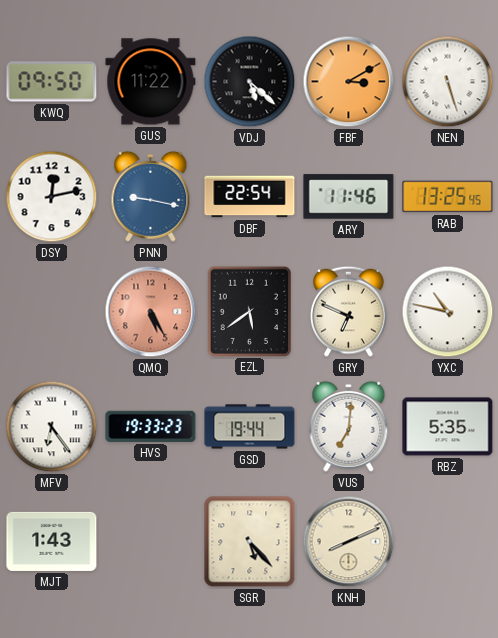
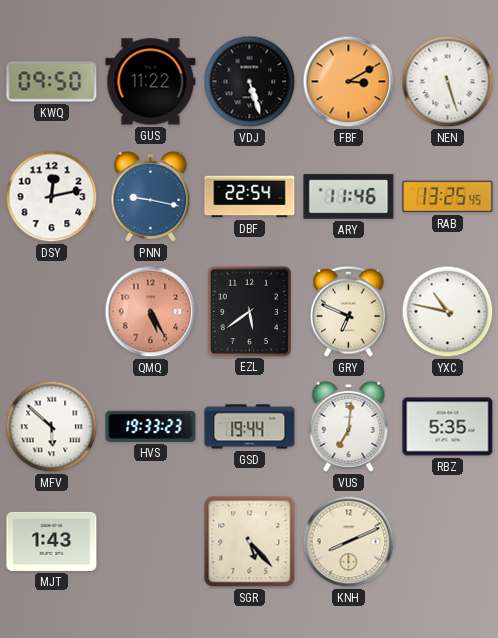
VDJ: 5:22 -> 5:27 (250, 82)
MFV: 6:24 -> 5:52 (52, 427)
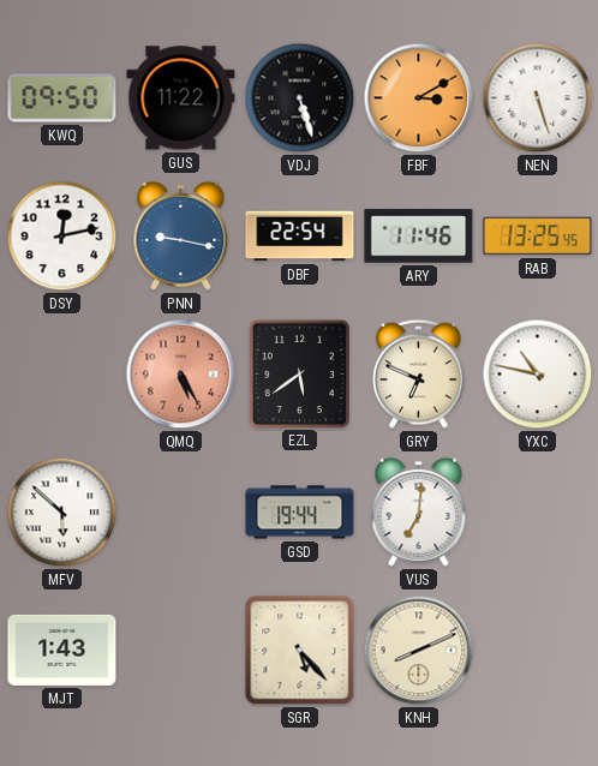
HVS: 19:33 -> none (151, 426)
RBZ: 5:35 -> none (448, 427)
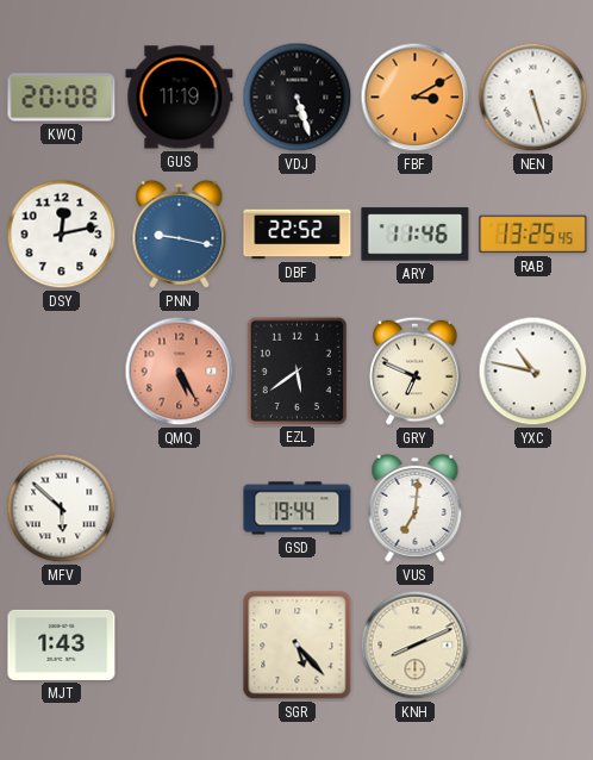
KWQ: 09:50 -> 20:08 (62, 98)
GUS: 11:22 -> 11:19 (180, 98)
DBF: 22:54 -> 22:52 (298, 235)
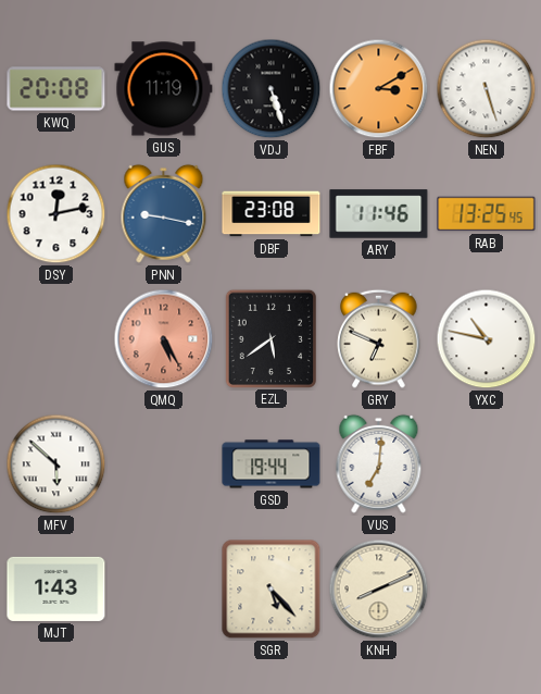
DBF: 22:52 -> 23:08 (272, 214)
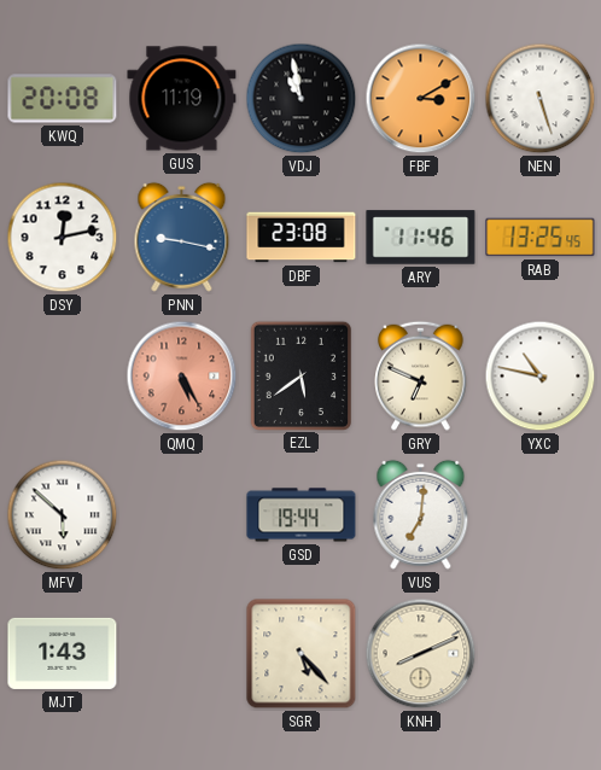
VDJ: 5:27 -> 10:58 (302, 99)
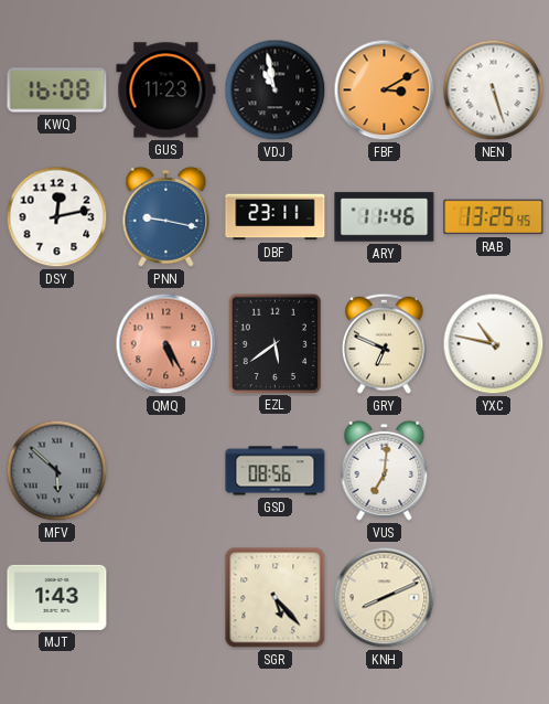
KWQ: 20:08 -> 16:08 (57, 90)
GUS: 11:19 -> 11:23 (166, 90)
DBF: 23:08 -> 23:11 (276, 217)
MFV dial: white -> grey (57, 471)
GSD: 19:44 -> 08:56 (276, 471)
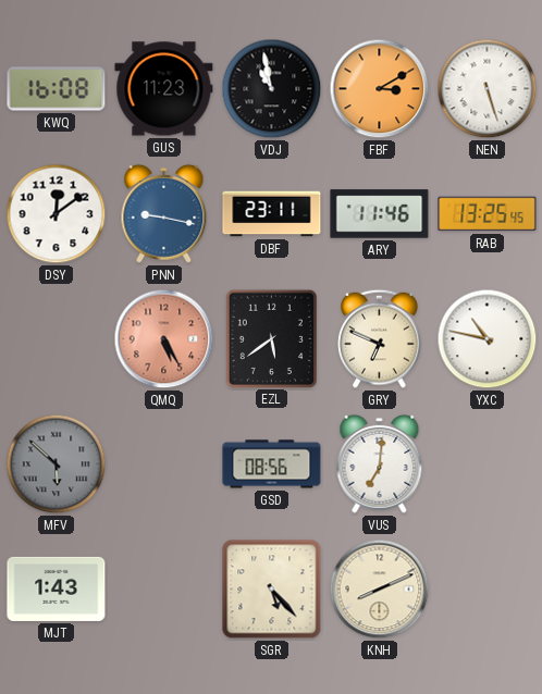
DSY: 12:13 -> 12:09 (57, 214)
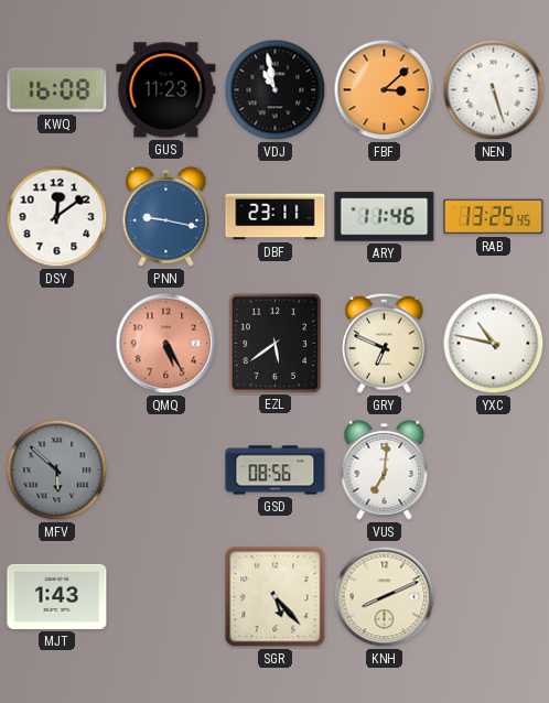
FBF: 3:10 -> 3:08 (385, 90)
